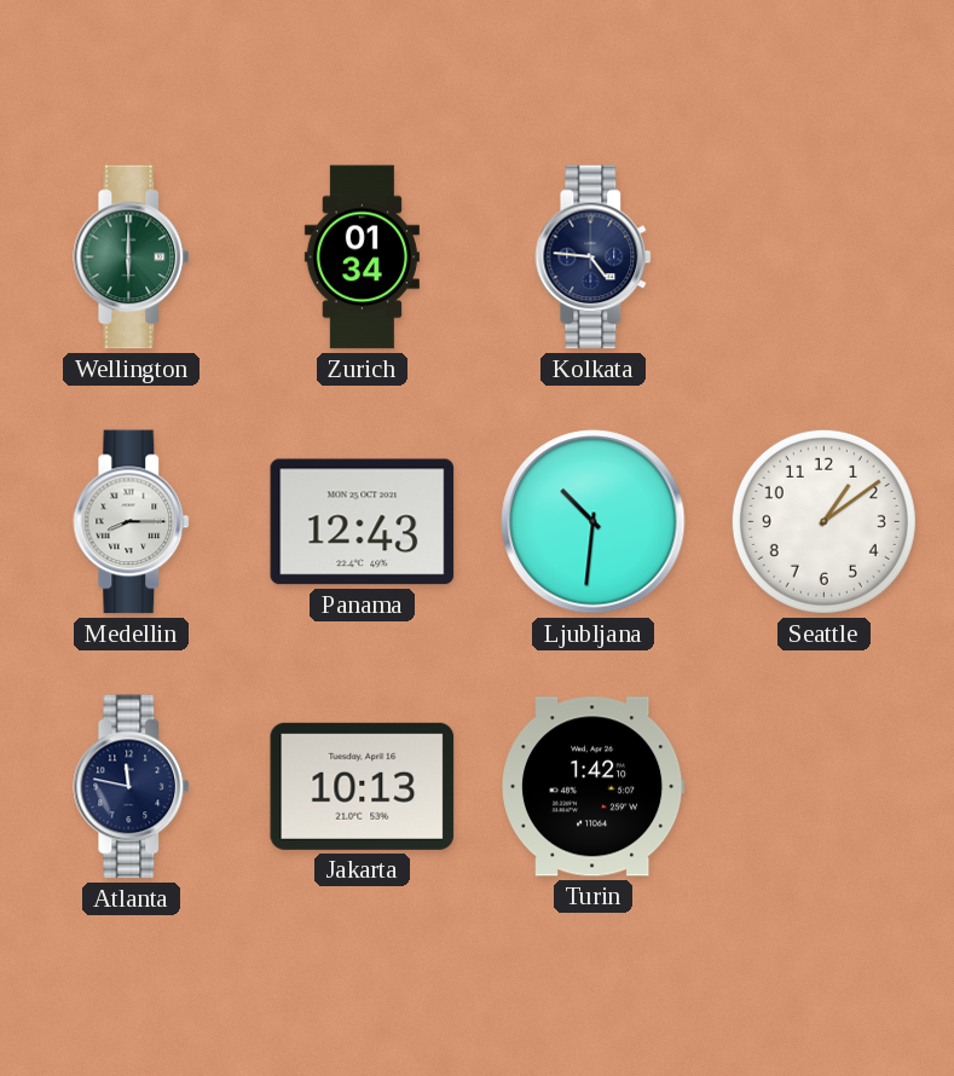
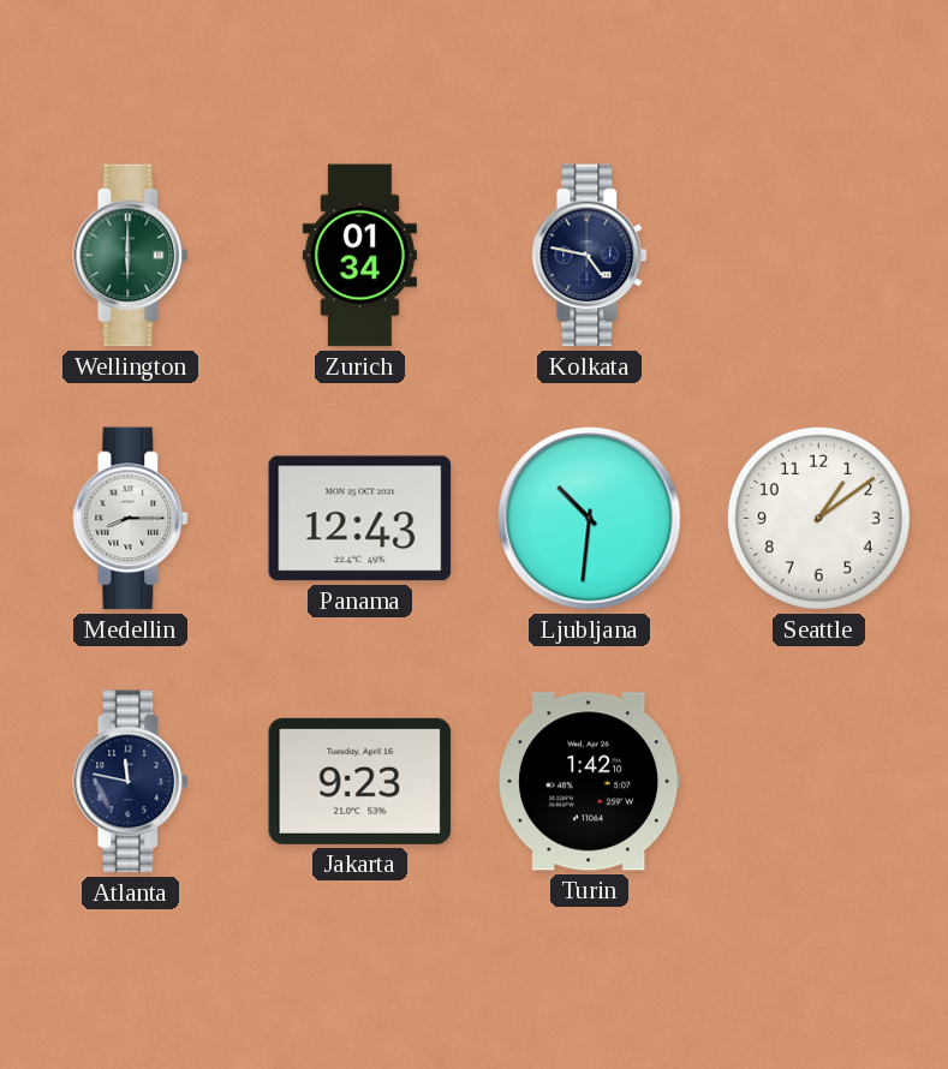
Kolkata: 4:46 -> 4:47 (590, 256)
Jakarta: 10:13 -> 9:23 (360, 781)
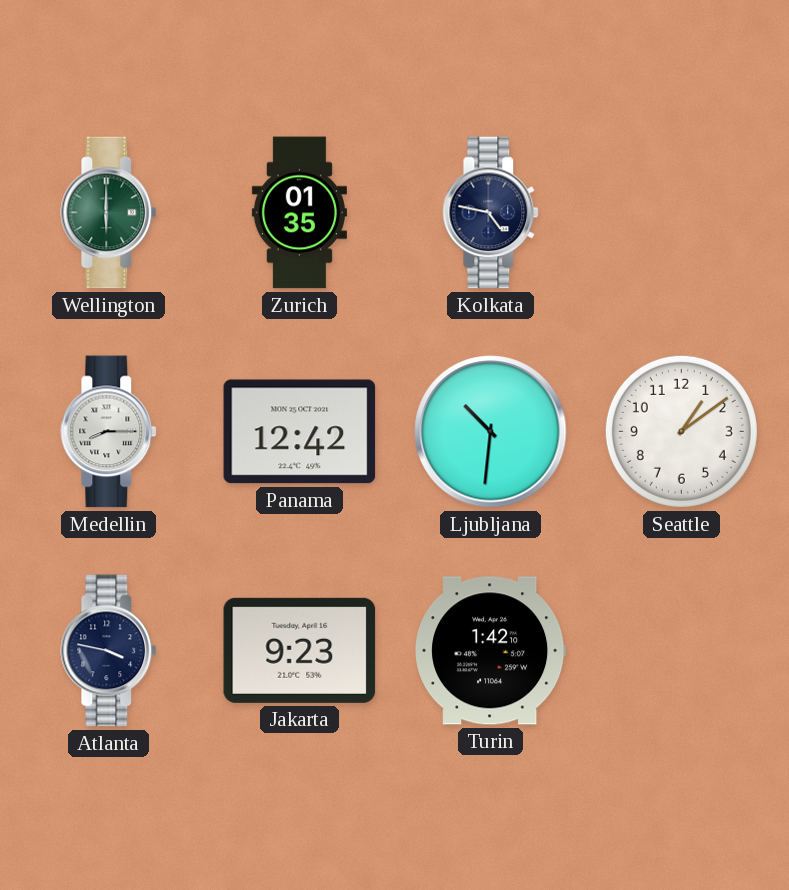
Zurich: 01:34 -> 01:35 (299, 213)
Panama: 12:43 -> 12:42 (300, 432)
Atlanta: 11:47 -> 3:47 (109, 651)
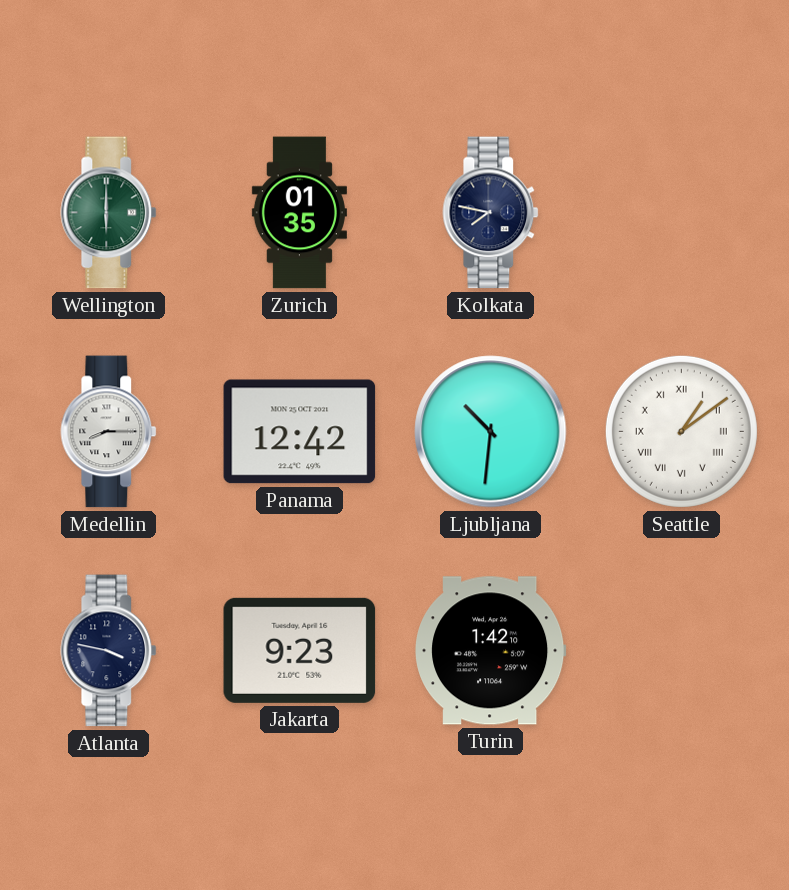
Kolkata: 4:47 -> 7:47 (491, 213)
Seattle numerals: Arabic -> Roman (681, 431)
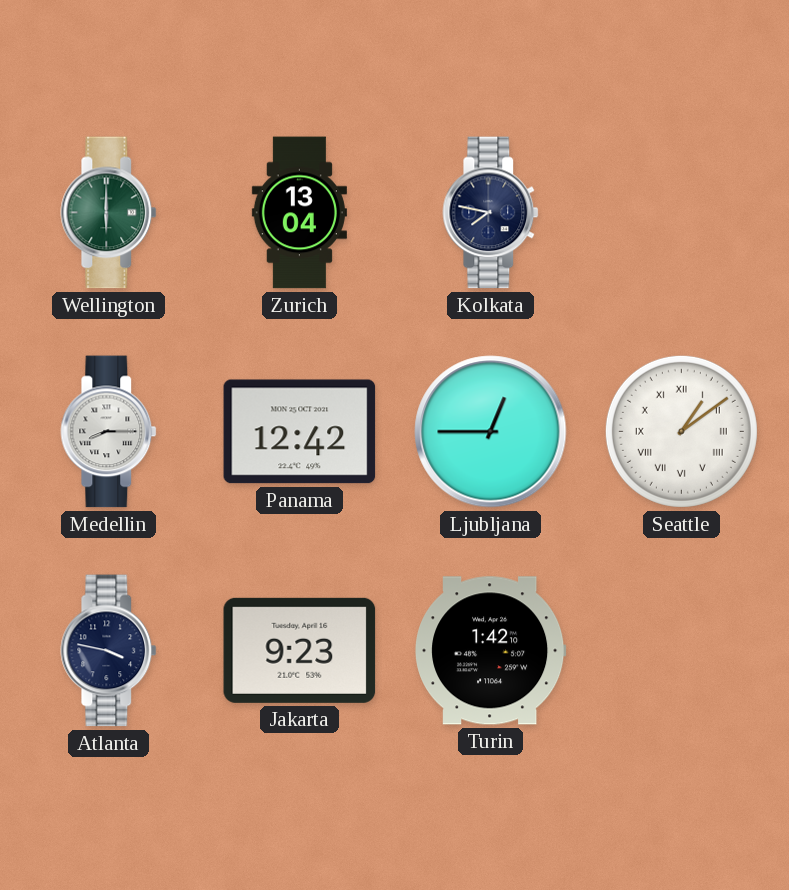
Zurich: 01:35 -> 13:04 (299, 213)
Ljubljana: 10:31 -> 12:45 (491, 432)
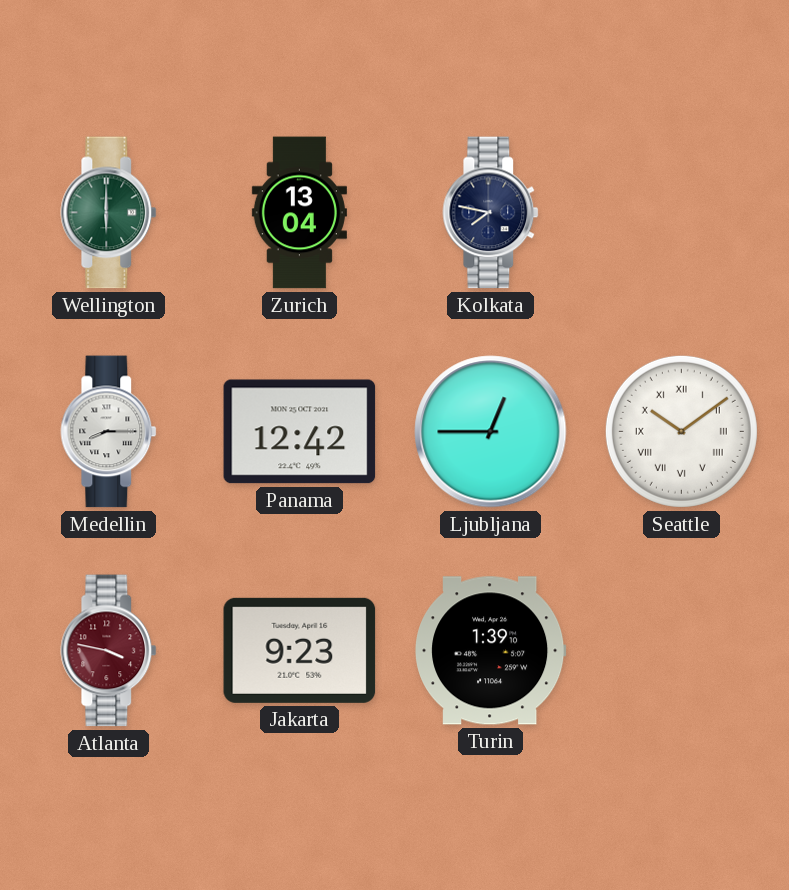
Seattle: 1:09 -> 10:09 (681, 431)
Atlanta dial: navy -> burgundy (109, 651)
Turin: 1:42 -> 1:39 (490, 651)
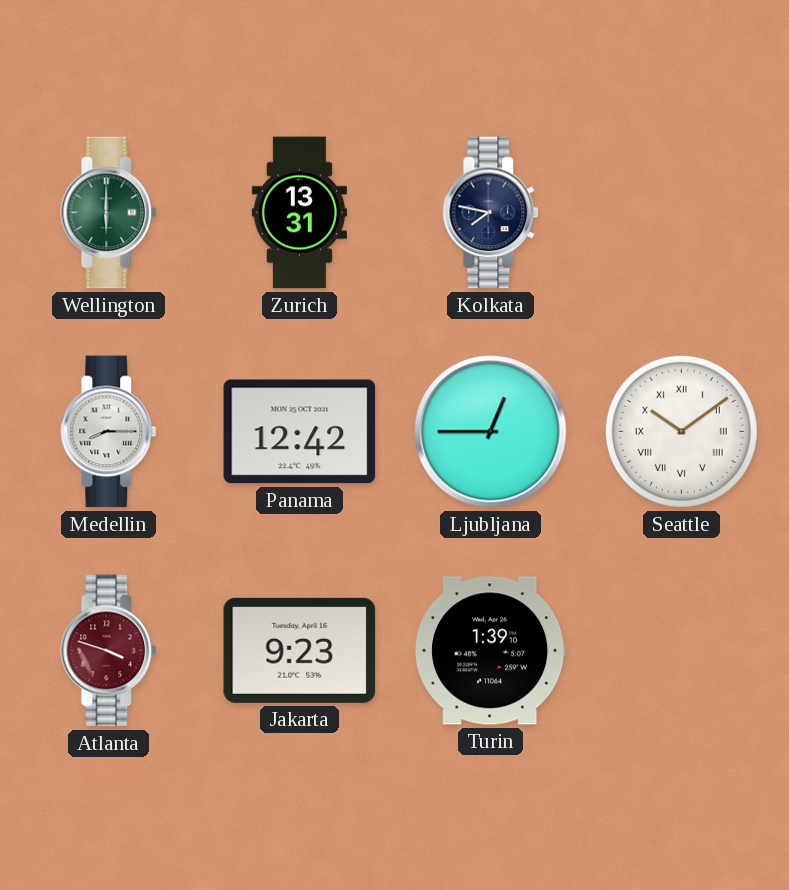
Zurich: 13:04 -> 13:31 (299, 213)
Atlanta: 3:47 -> 3:48 (109, 651)
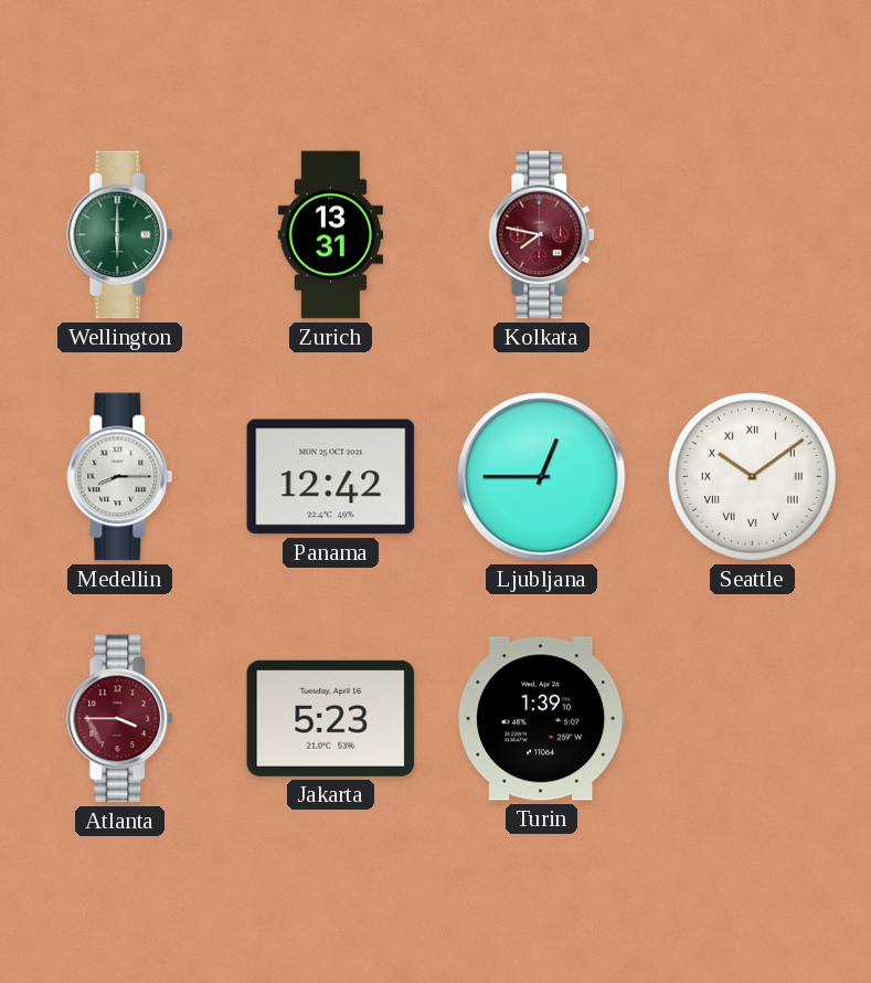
Kolkata dial: navy -> burgundy (542, 235)
Atlanta: 3:48 -> 3:45 (120, 719)
Jakarta: 9:23 -> 5:23 (331, 718)
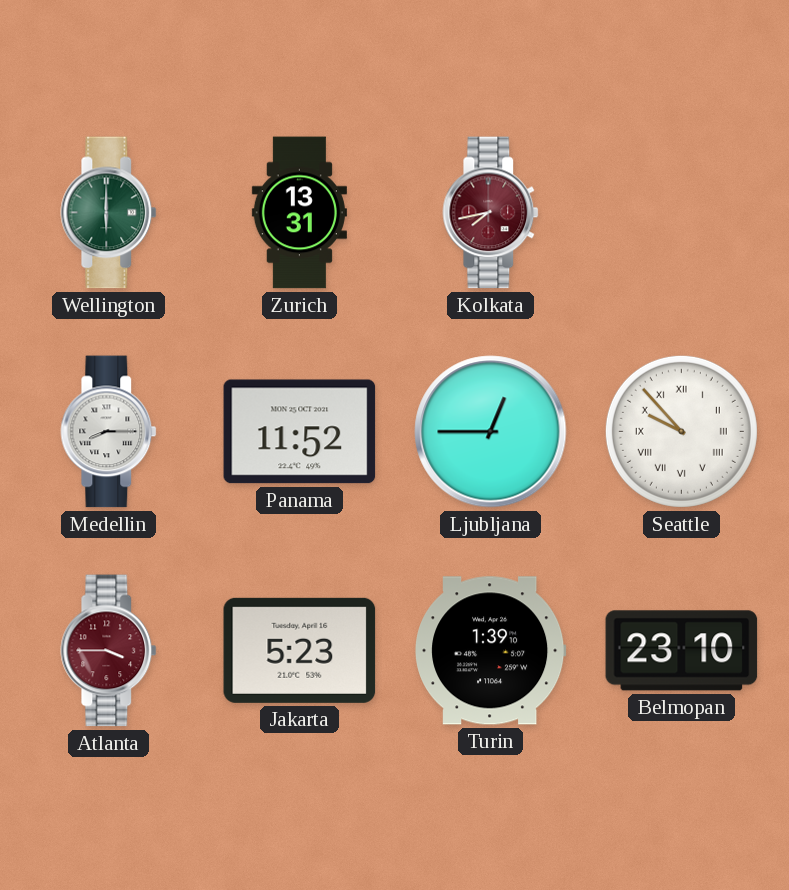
Kolkata: 7:47 -> 7:43 (491, 213)
Panama: 12:42 -> 11:52 (300, 432)
Seattle: 10:09 -> 9:53 (681, 431)
Belmopan: none -> 23:10 (682, 651)
